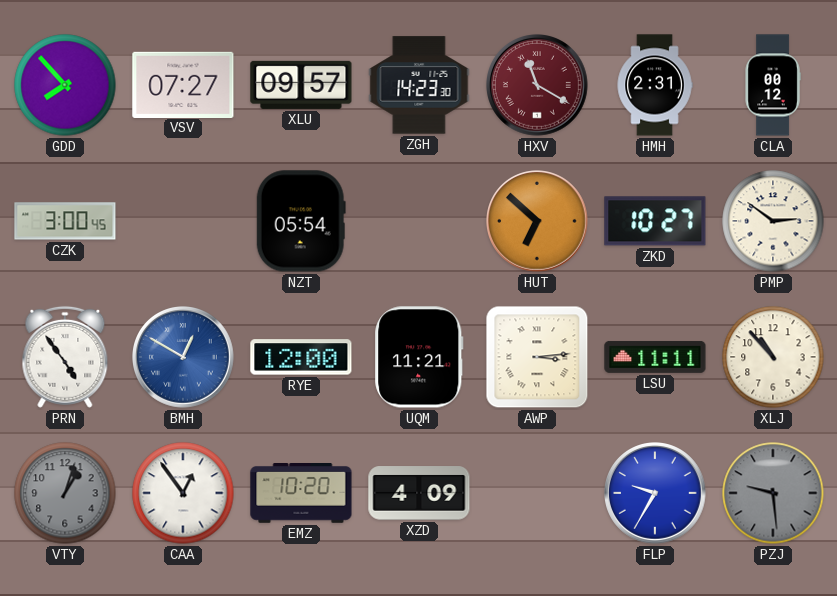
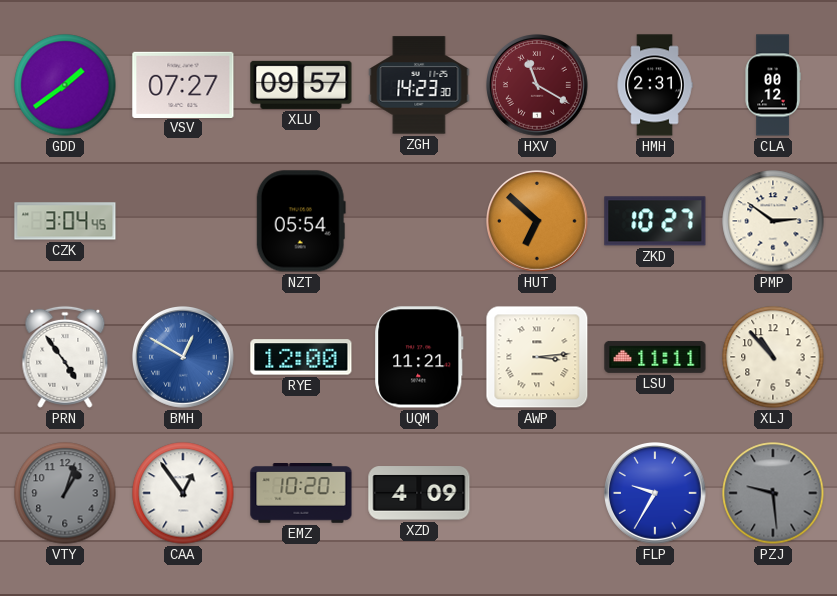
GDD: 7:53 -> 1:39 (65, 85)
CZK: 3:00 -> 3:04 (65, 221)
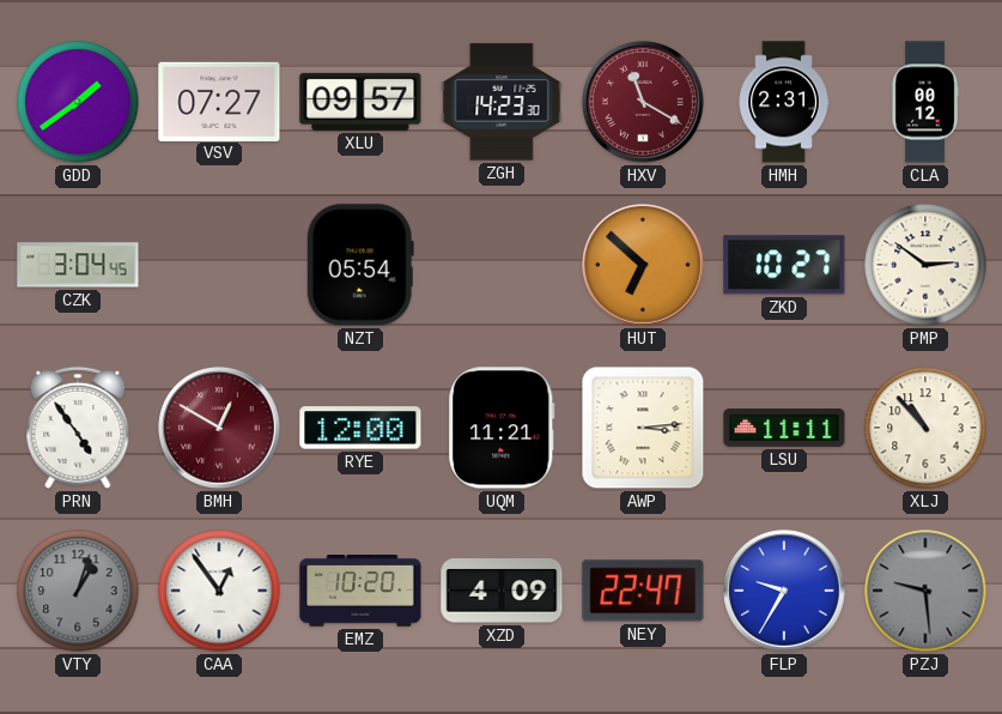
BMH dial: blue -> burgundy (220, 429)
NEY: none -> 22:47 (643, 591)
